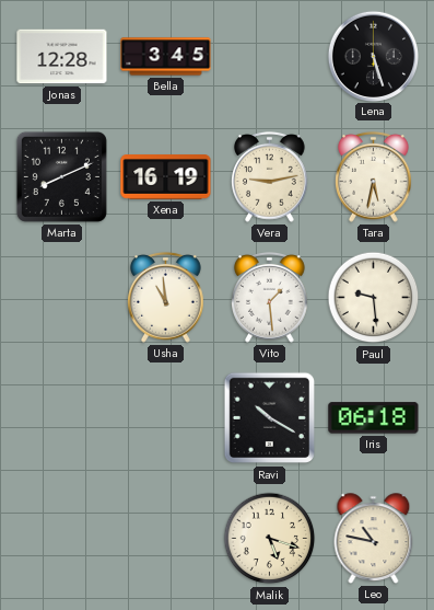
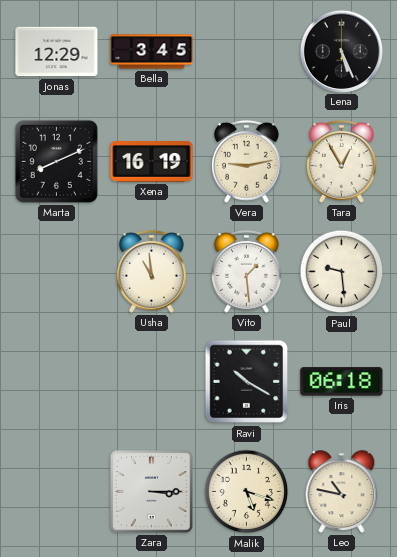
Jonas: 12:28 -> 12:29 (57, 52)
Lena: 5:27 -> 5:26 (341, 51)
Tara: 5:32 -> 12:55 (342, 161)
Zara: none -> 3:15 (152, 492)
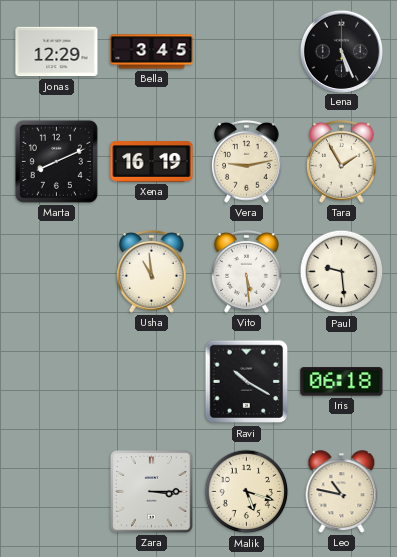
Tara: 12:55 -> 1:55 (342, 161)
Vito: 1:29 -> 5:29 (247, 271)
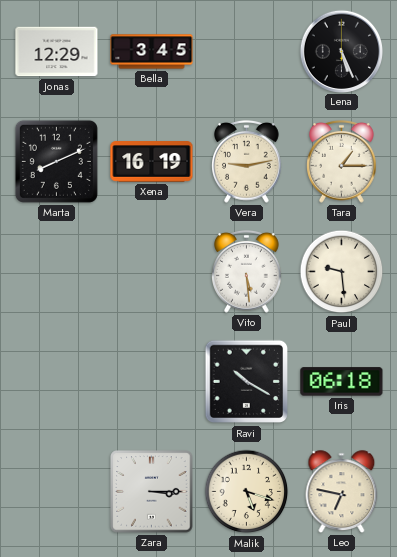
Tara: 1:55 -> 1:15 (342, 161)
Usha: 10:59 -> none (152, 271)
Leo: 10:47 -> 6:47 (342, 492)
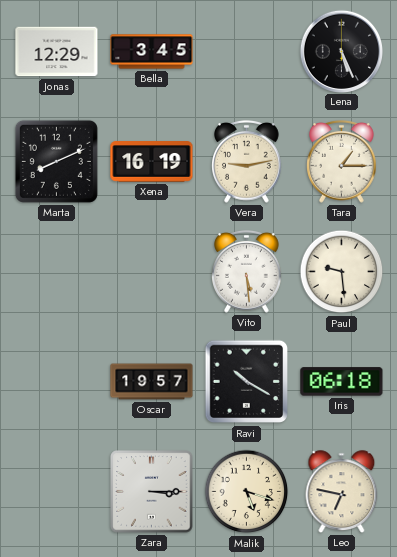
Oscar: none -> 19:57 (152, 382)
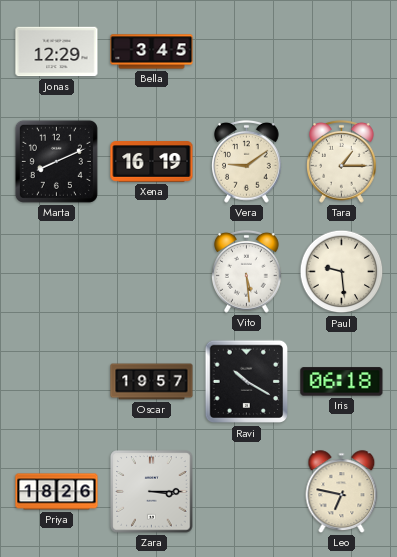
Lena: 5:26 -> none (341, 51)
Vera: 9:13 -> 9:09 (247, 161)
Priya: none -> 18:26 (57, 492)
Malik: 5:18 -> none (247, 492)
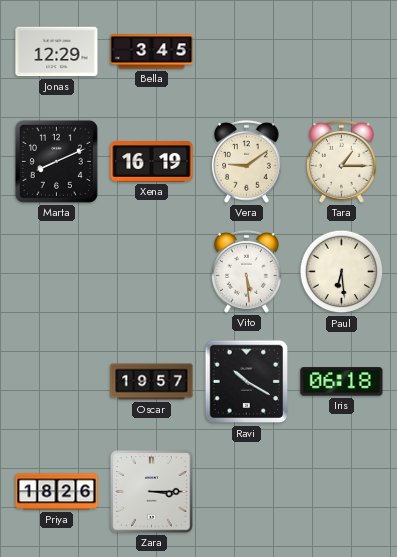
Paul: 9:29 -> 6:29 (342, 272)
Leo: 6:47 -> none (342, 492)
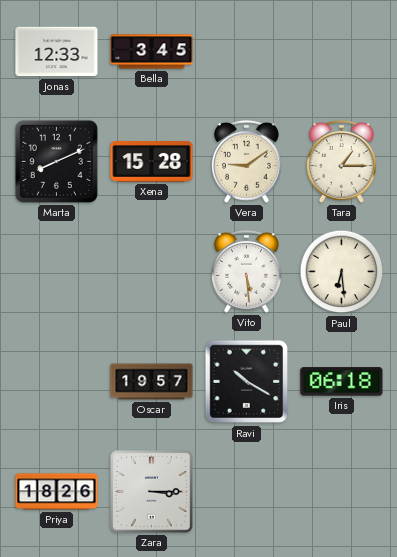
Jonas: 12:29 -> 12:33 (57, 52)
Xena: 16:19 -> 15:28 (152, 162)
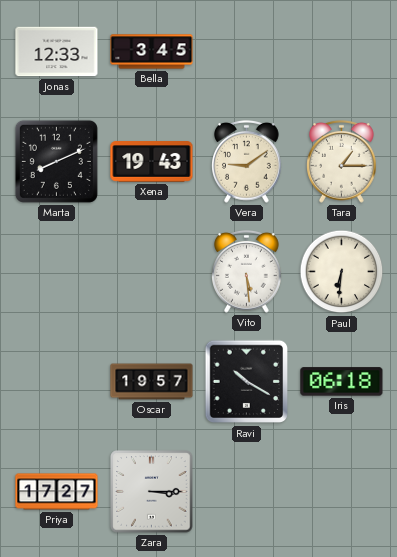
Xena: 15:28 -> 19:43 (152, 162)
Paul: 6:29 -> 6:31 (342, 272)
Priya: 18:26 -> 17:27 (57, 492)
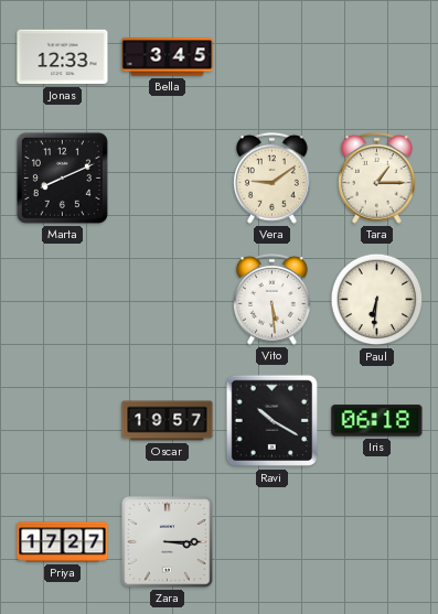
Xena: 19:43 -> none (152, 162)
